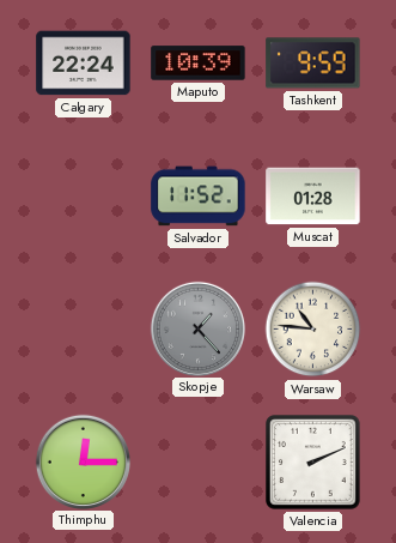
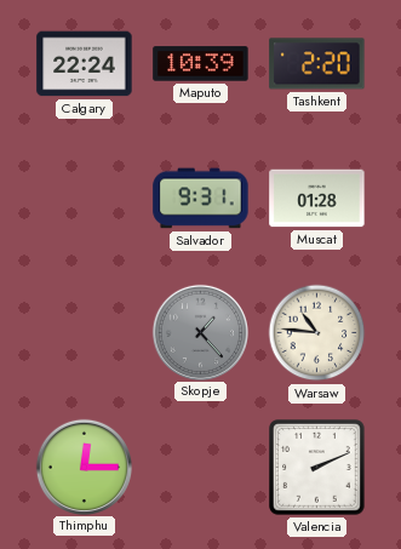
Tashkent: 9:59 -> 2:20 (317, 64)
Salvador: 11:52 -> 9:31 (201, 199)
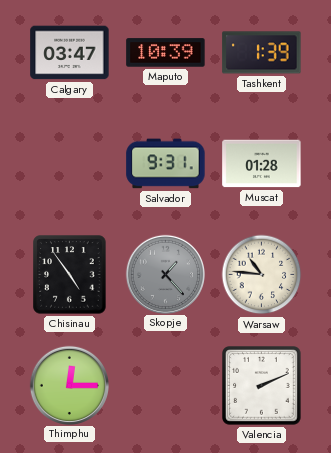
Calgary: 22:24 -> 03:47 (70, 53)
Tashkent: 2:20 -> 1:39 (262, 53)
Chisinau: none -> 4:54 (70, 275)
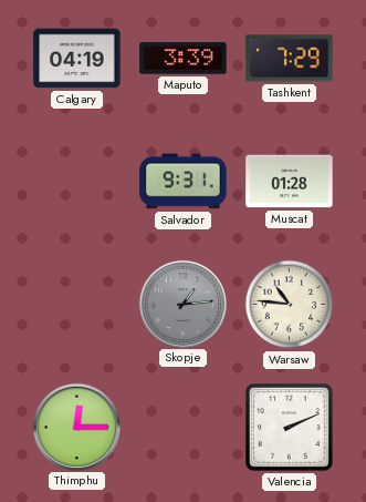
Calgary: 03:47 -> 04:19 (77, 59)
Maputo: 10:39 -> 3:39 (184, 59)
Tashkent: 1:39 -> 7:29 (290, 59)
Chisinau: 4:54 -> none (70, 275)
Skopje: 1:23 -> 1:14 (182, 304)
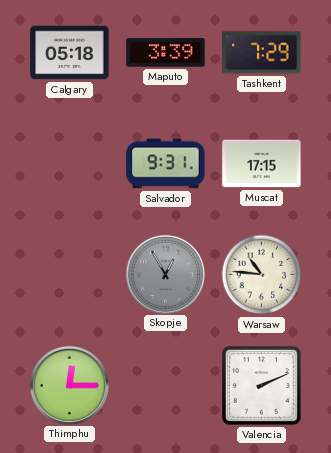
Calgary: 04:19 -> 05:18 (70, 53)
Muscat: 01:28 -> 17:15 (262, 164)
Skopje: 1:14 -> 12:55 (165, 274)
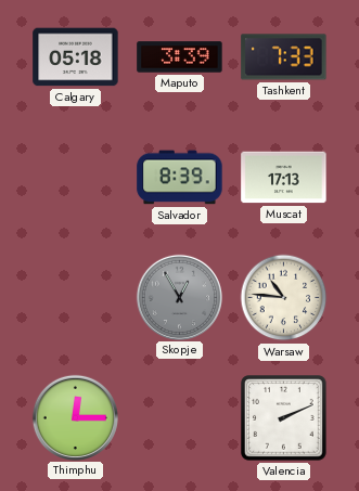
Tashkent: 7:29 -> 7:33 (284, 57)
Salvador: 9:31 -> 8:39 (180, 178)
Muscat: 17:15 -> 17:13 (284, 178)
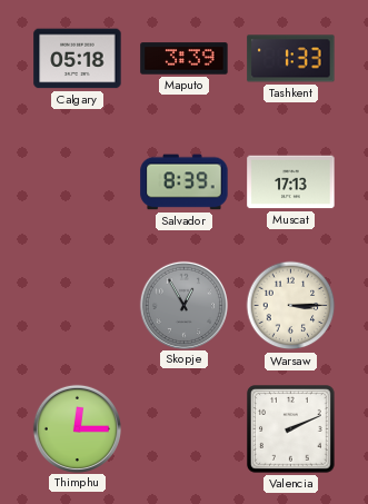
Tashkent: 7:33 -> 1:33 (291, 59)
Warsaw: 10:46 -> 3:15 (291, 306)
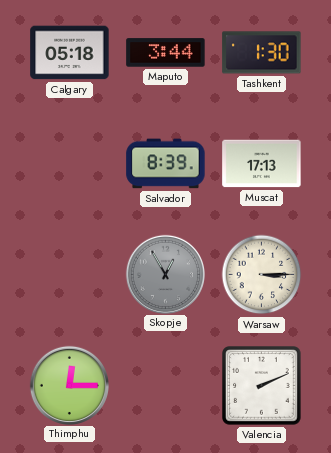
Maputo: 3:39 -> 3:44 (166, 53)
Tashkent: 1:33 -> 1:30 (262, 53)
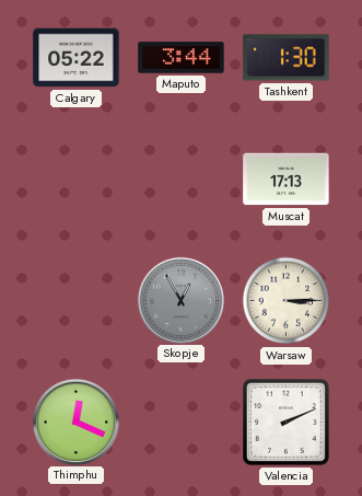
Calgary: 05:18 -> 05:22 (77, 58)
Salvador: 8:39 -> none (166, 164)
Thimphu: 12:15 -> 12:19 (75, 422)
